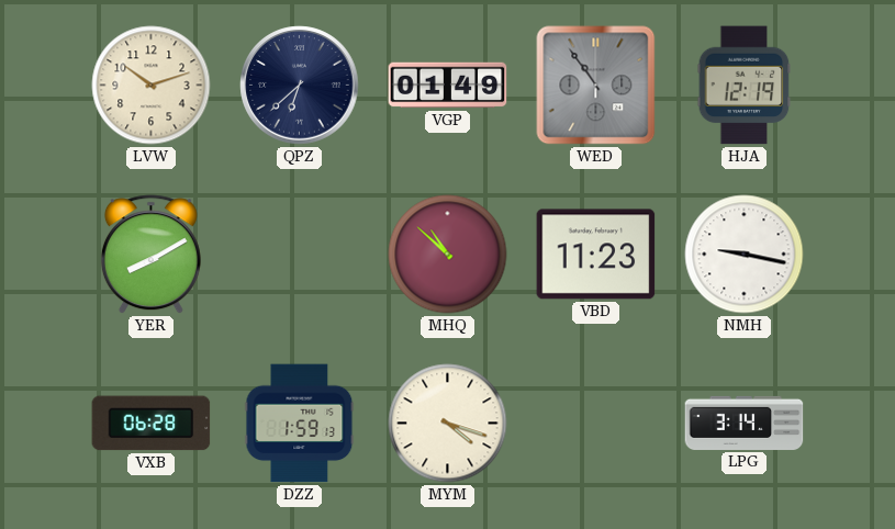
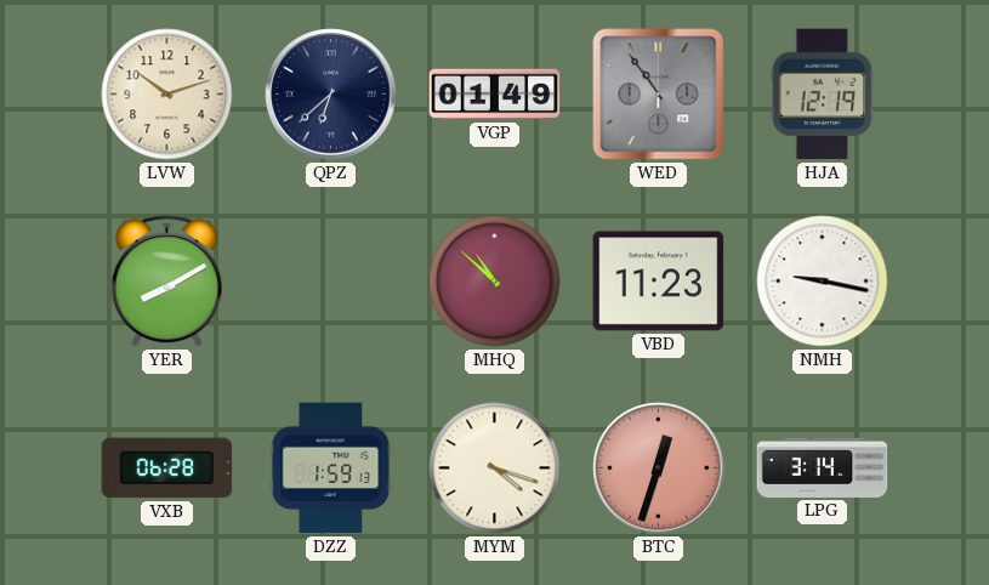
BTC: none -> 12:33 (659, 468)
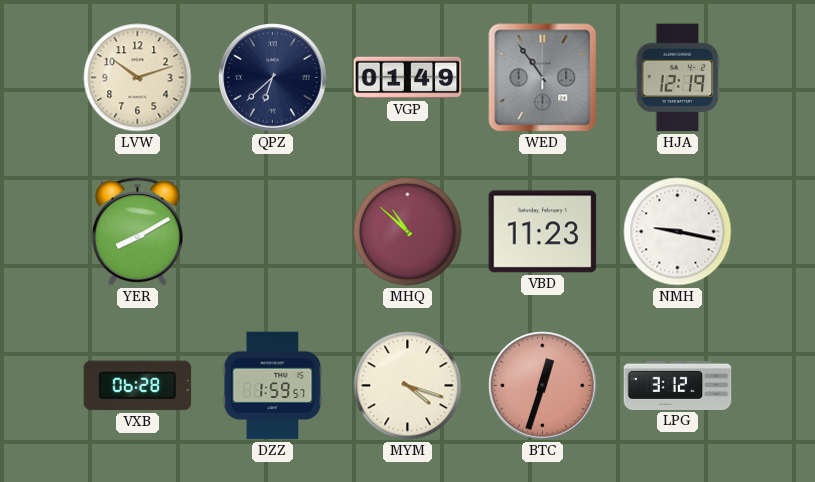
DZZ: 1:59:13 -> 1:59:57 (273, 386)
LPG: 3:14 -> 3:12 (678, 385)
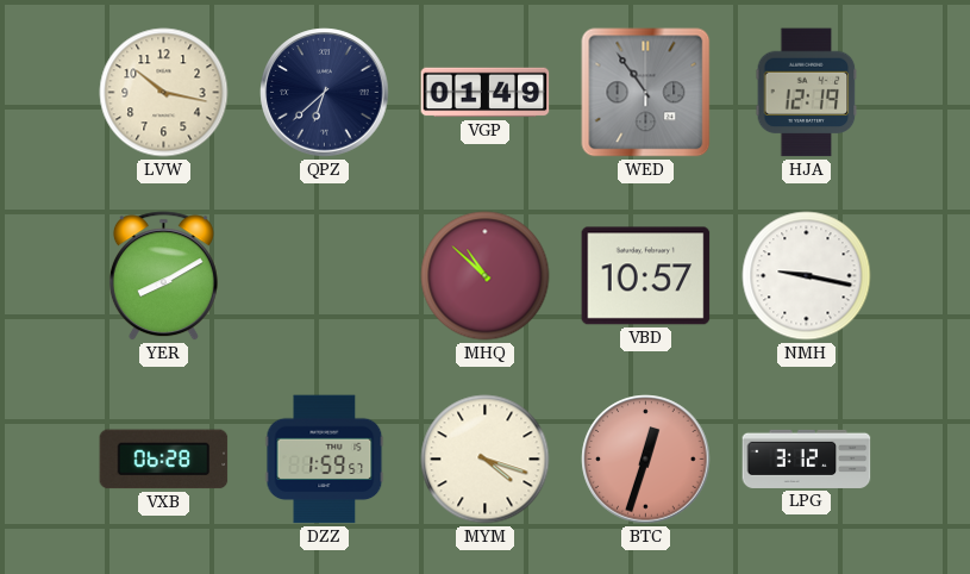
LVW: 10:12 -> 10:17 (164, 93)
VBD: 11:23 -> 10:57 (646, 276)
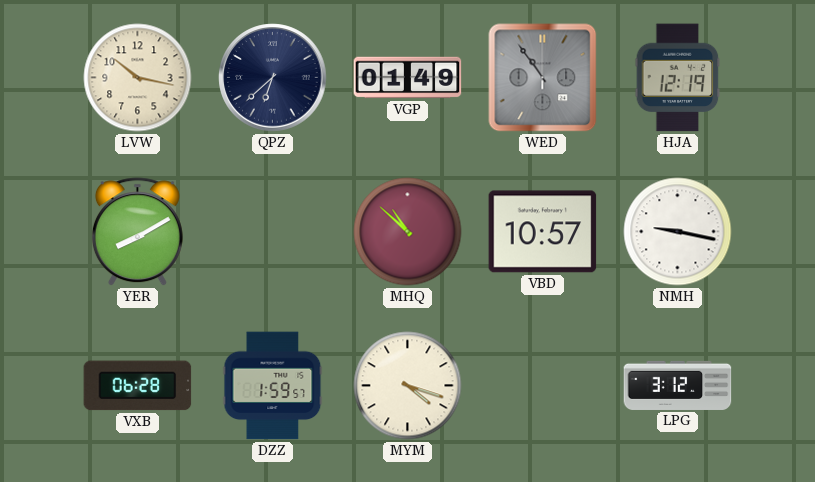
BTC: 12:33 -> none (646, 460)
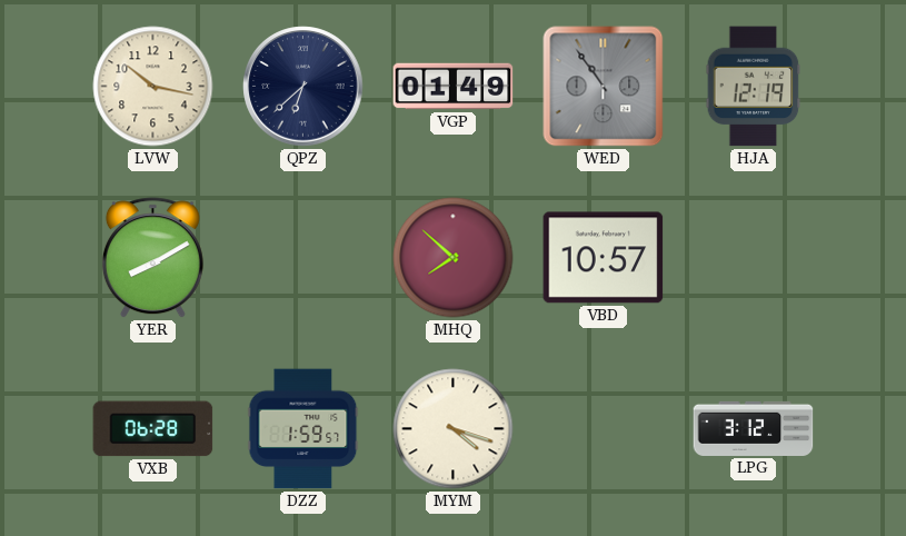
MHQ: 10:52 -> 7:52 (454, 258)
NMH: 9:17 -> none (678, 232)
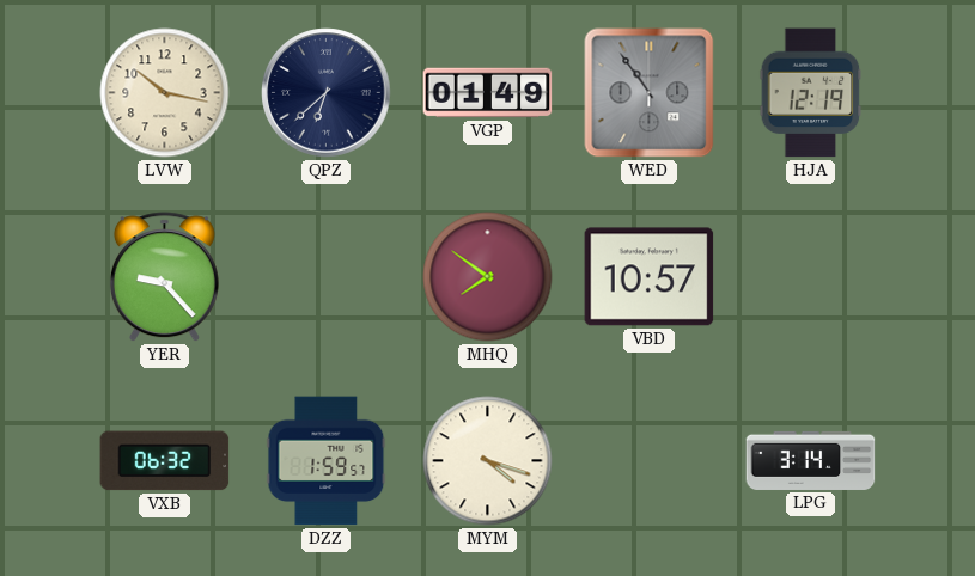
YER: 8:10 -> 9:23 (164, 277)
MHQ: 7:52 -> 7:51 (488, 277)
VXB: 06:28 -> 06:32 (165, 461)
LPG: 3:12 -> 3:14 (811, 460)
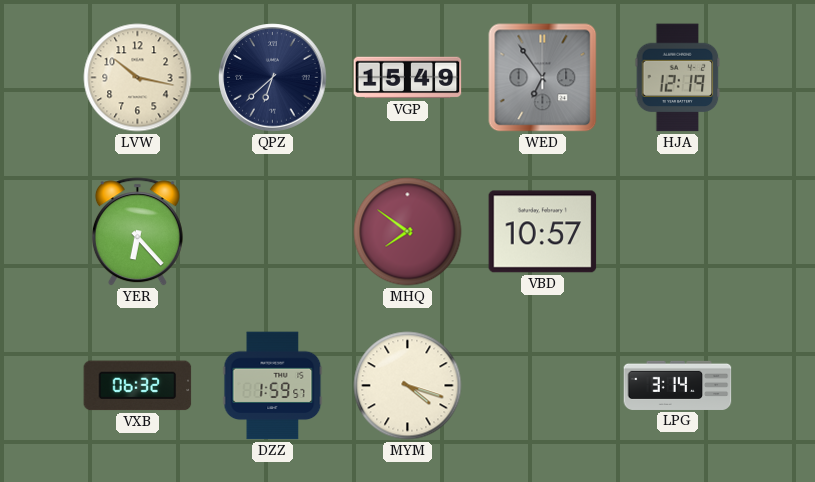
VGP: 01:49 -> 15:49 (408, 78)
WED: 10:54 -> 6:54 (543, 78)
YER: 9:23 -> 6:23 (137, 232)
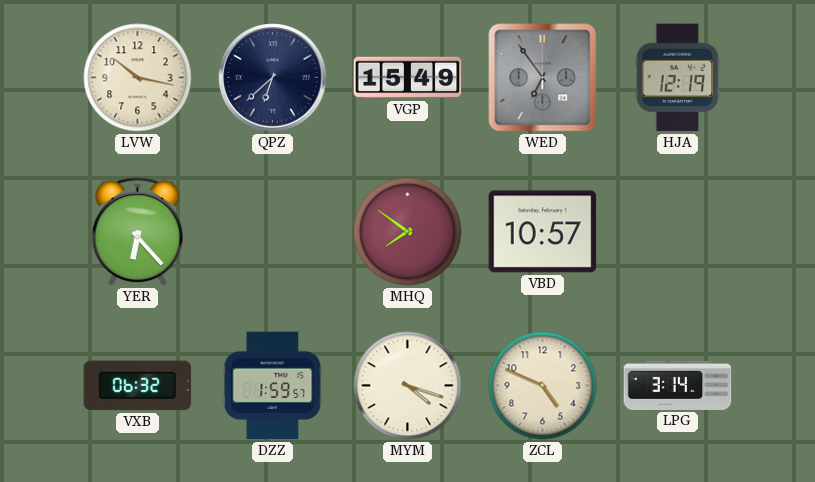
ZCL: none -> 4:49 (543, 386)
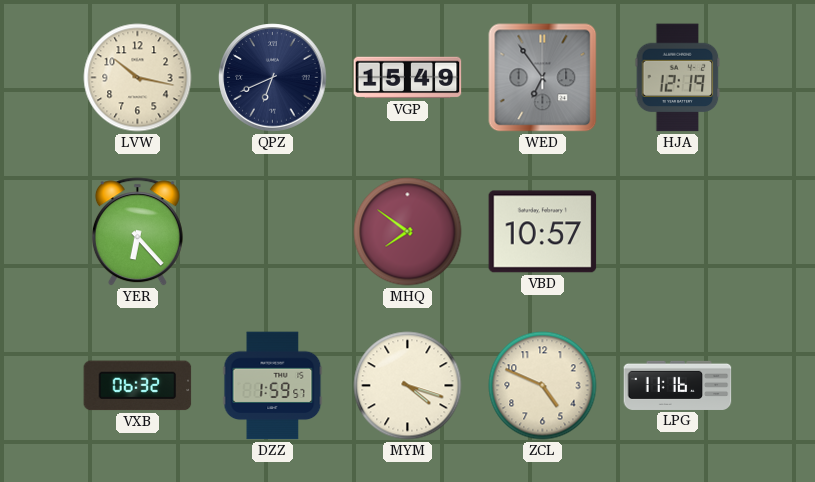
QPZ: 6:38 -> 6:41 (273, 78)
LPG: 3:14 -> 11:16 (678, 385)
